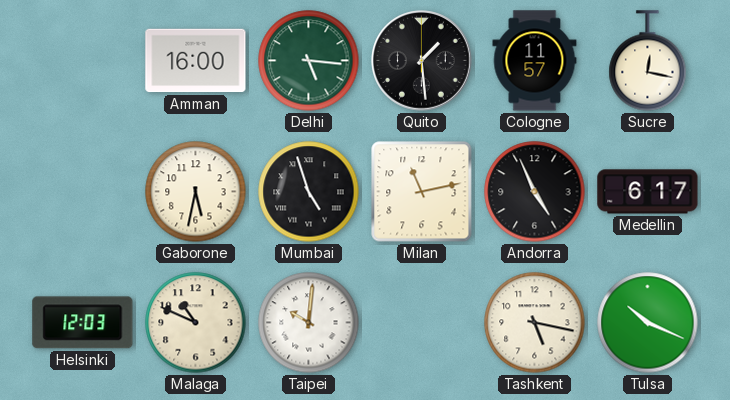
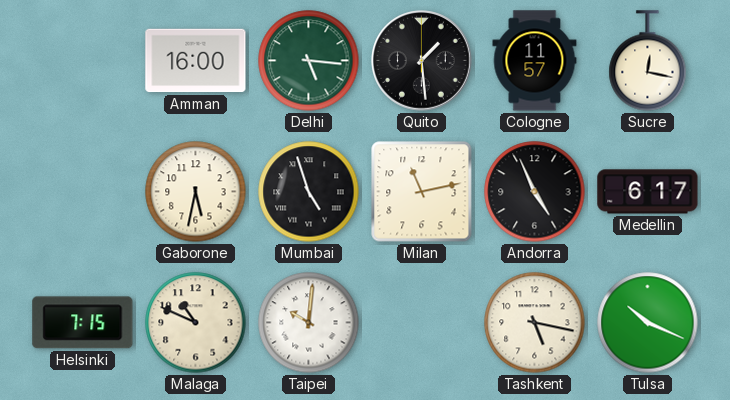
Helsinki: 12:03 -> 7:15 (83, 323)
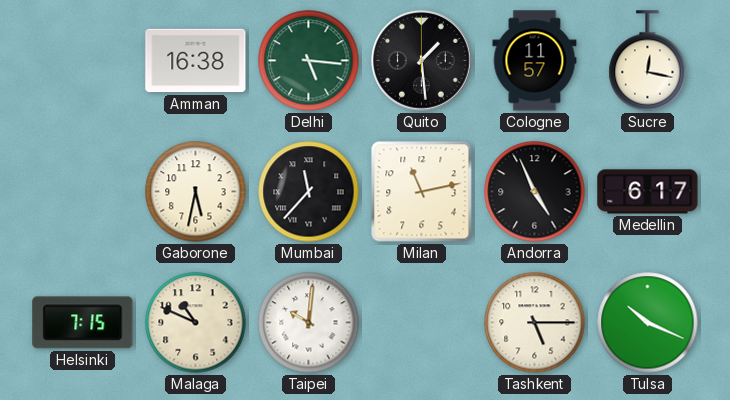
Amman: 16:00 -> 16:38 (196, 61)
Mumbai: 4:57 -> 11:37 (309, 192)
Tashkent: 5:17 -> 5:15 (535, 323)
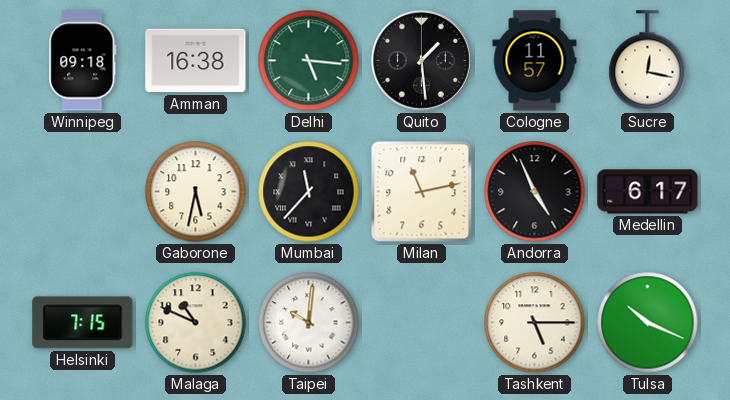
Winnipeg: none -> 09:18 (83, 61)
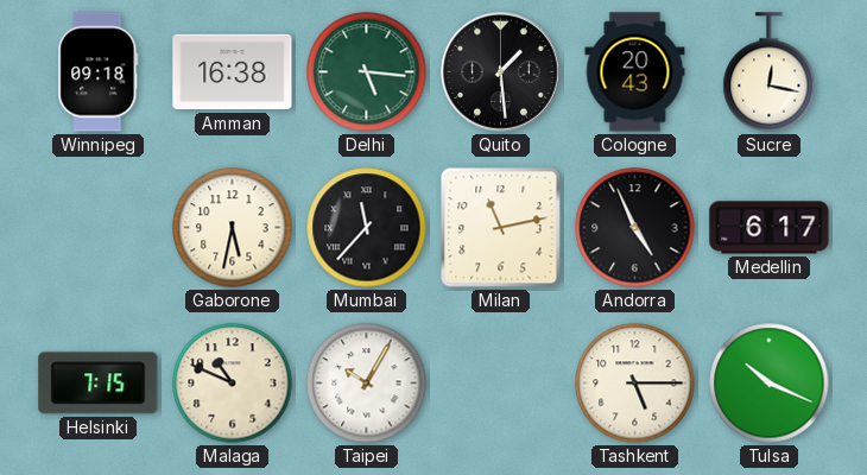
Cologne: 11:57 -> 20:43 (635, 72)
Taipei: 10:01 -> 10:05 (367, 384)
